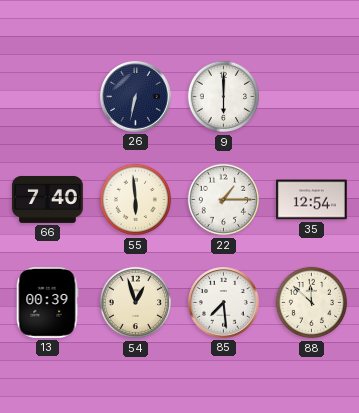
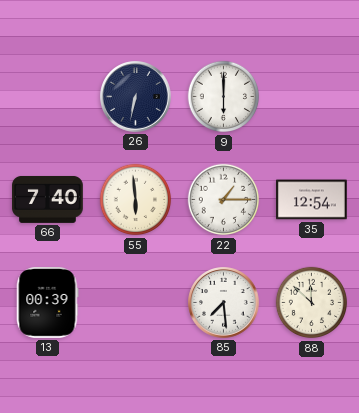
54: 12:57 -> none (136, 303)
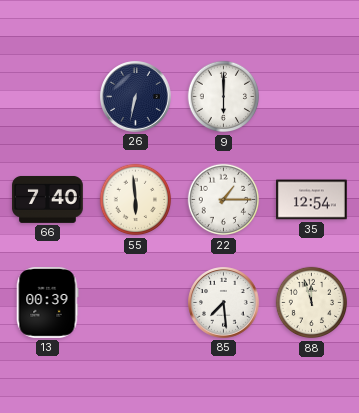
88: 11:52 -> 11:57 (312, 303)
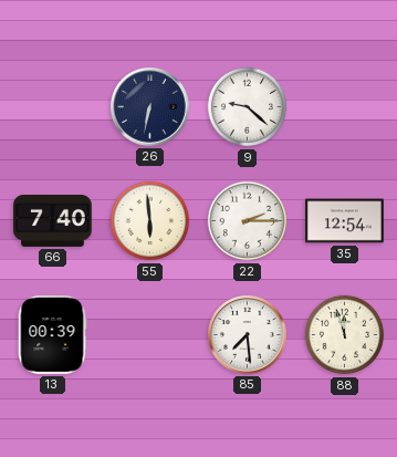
9: 6:00 -> 9:22 (248, 107)
22: 1:15 -> 2:15 (248, 221)
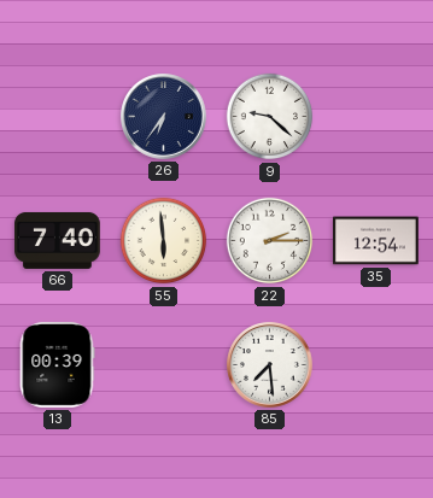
26: 6:32 -> 6:36 (164, 117)
88: 11:57 -> none (345, 335)
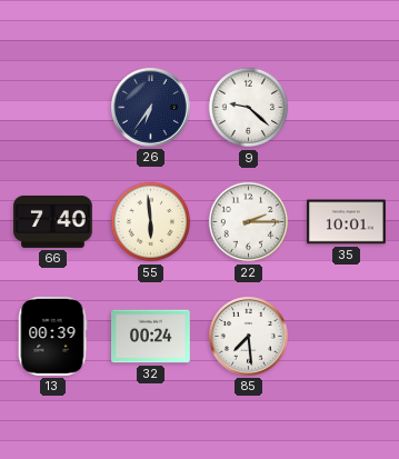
35: 12:54 -> 10:01 (347, 222)
32: none -> 00:24 (151, 337)
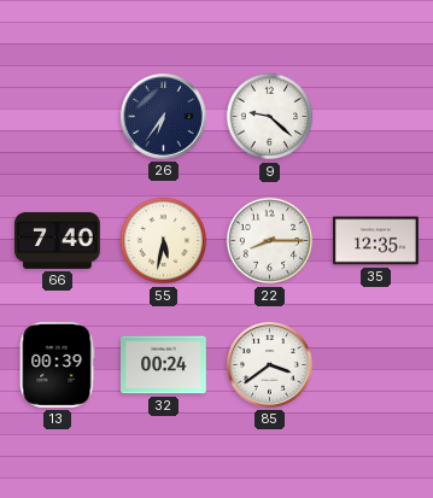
55: 5:59 -> 5:32 (164, 241)
22: 2:15 -> 8:15 (270, 241)
35: 10:01 -> 12:35 (376, 241)
85: 7:29 -> 3:39 (270, 365)
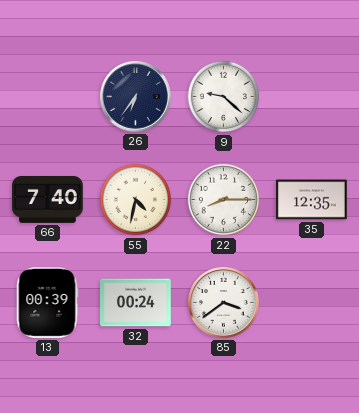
55: 5:32 -> 4:32 (136, 200)
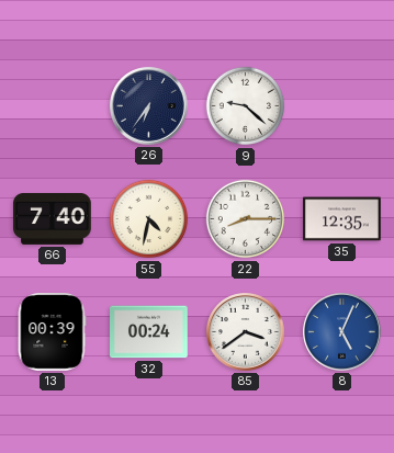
8: none -> 5:04 (342, 332)
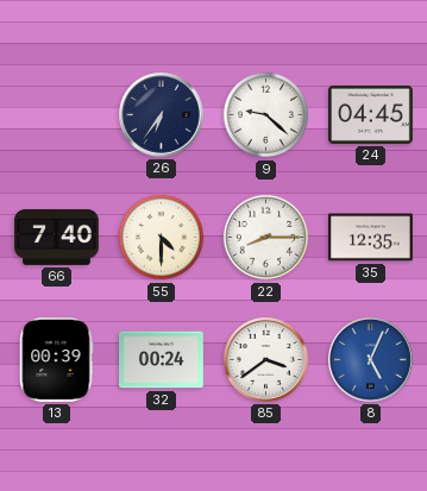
24: none -> 04:45 (371, 114)
55: 4:32 -> 4:30 (162, 238)
